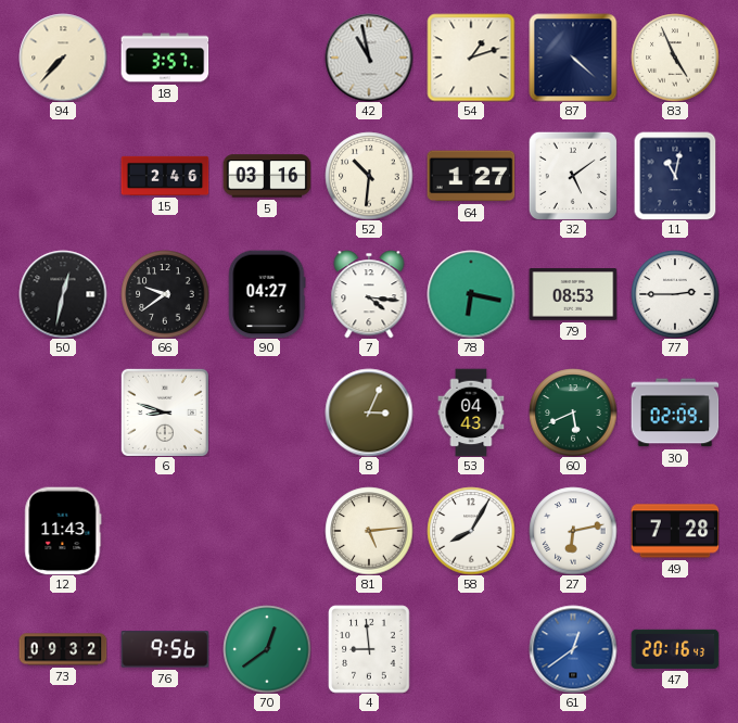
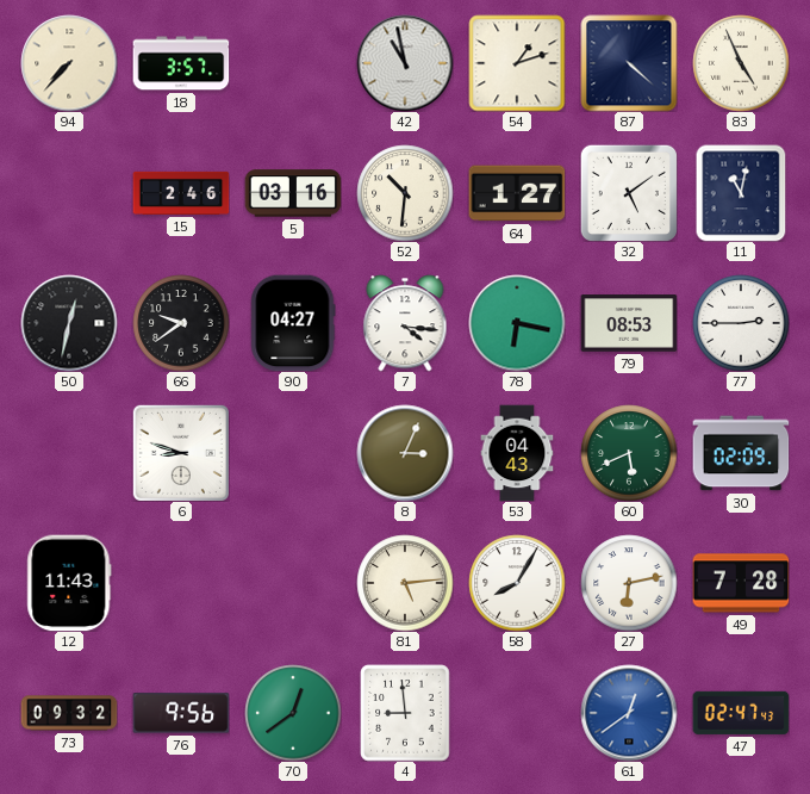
47: 20:16 -> 02:47 (741, 713)
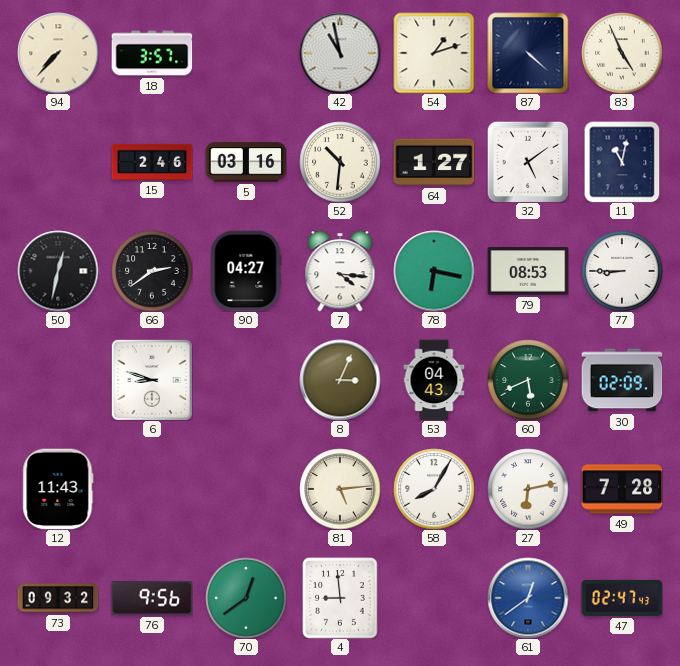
66: 9:39 -> 2:39 (152, 271)
77: 2:45 -> 8:45 (622, 271)
